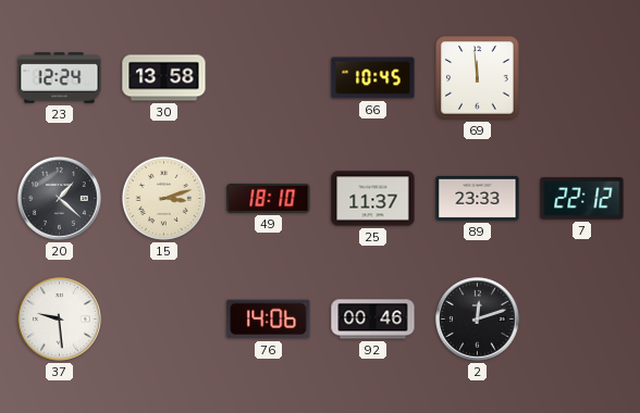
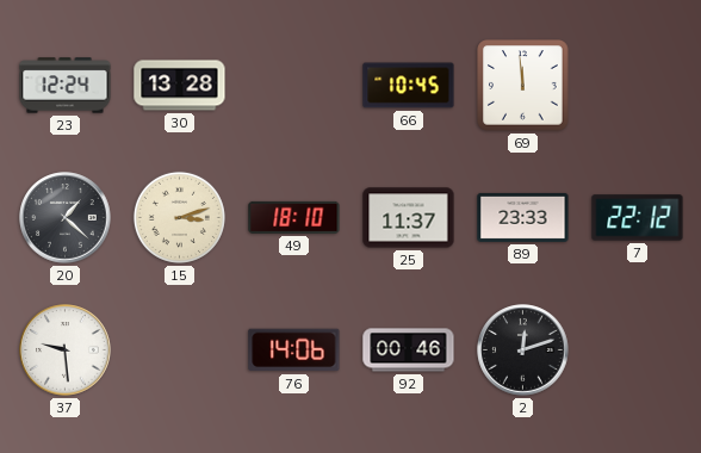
30: 13:58 -> 13:28 (180, 86)
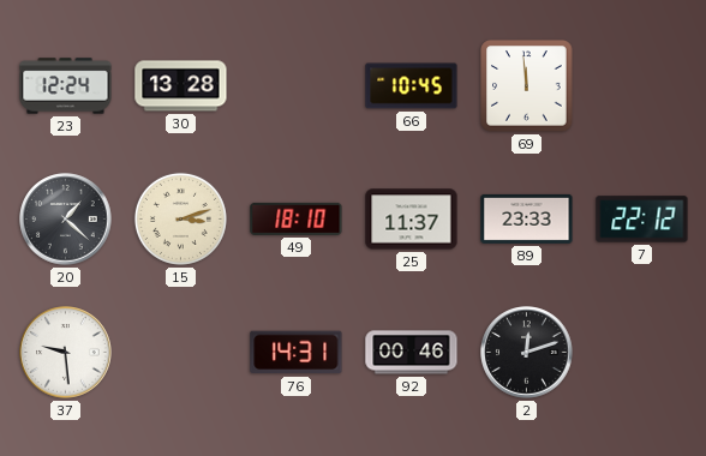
76: 14:06 -> 14:31 (297, 353)
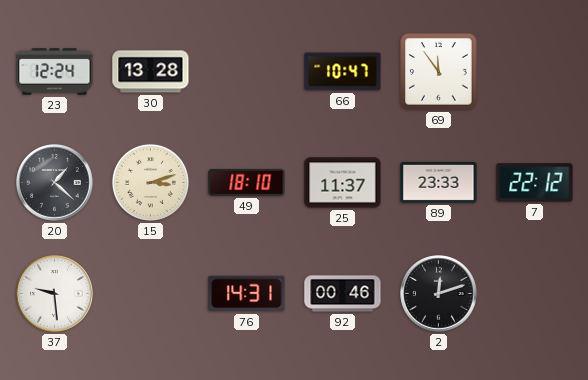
66: 10:45 -> 10:47 (343, 72)
69: 11:59 -> 11:54 (439, 72)
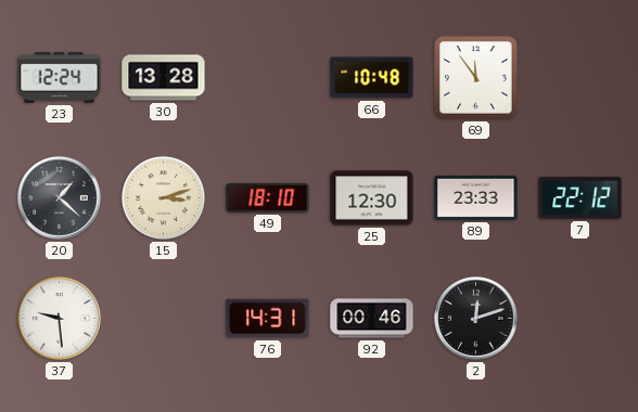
66: 10:47 -> 10:48 (372, 78)
25: 11:37 -> 12:30 (372, 198)
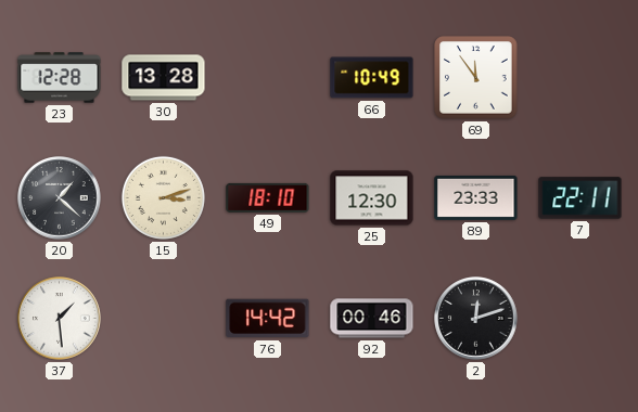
23: 12:24 -> 12:28 (60, 78)
66: 10:48 -> 10:49 (372, 78)
7: 22:12 -> 22:11 (580, 198)
37: 9:29 -> 1:29 (60, 319)
76: 14:31 -> 14:42 (268, 319)
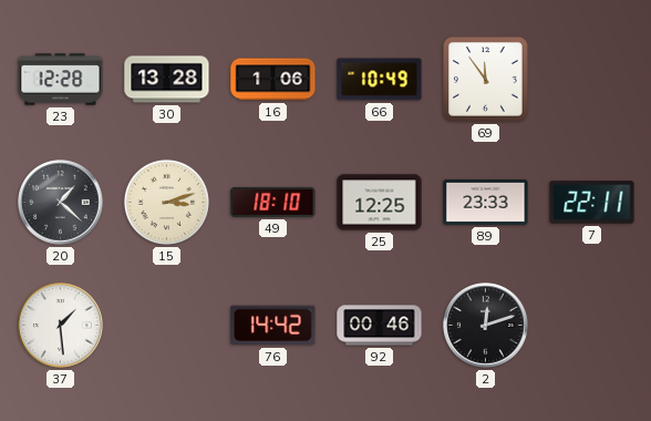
16: none -> 1:06 (273, 80)
25: 12:30 -> 12:25 (380, 203)
